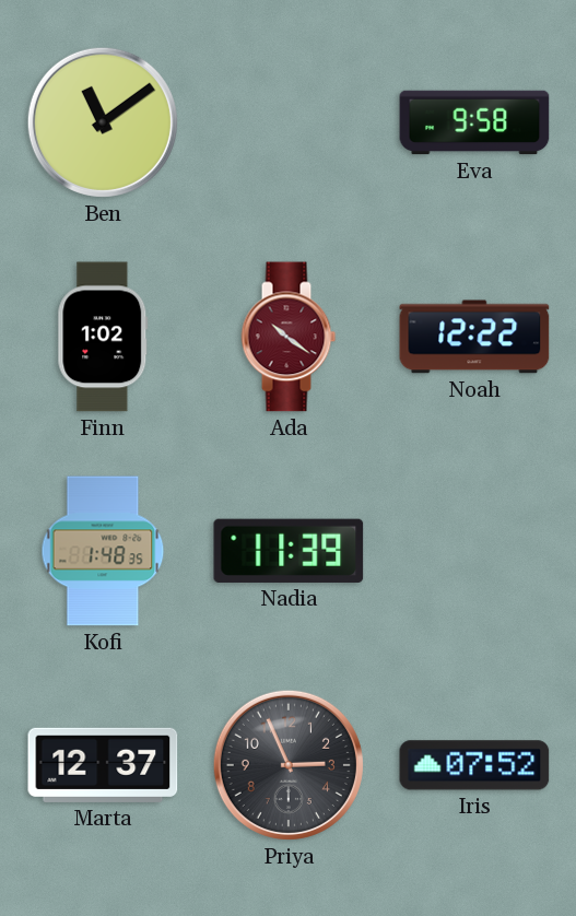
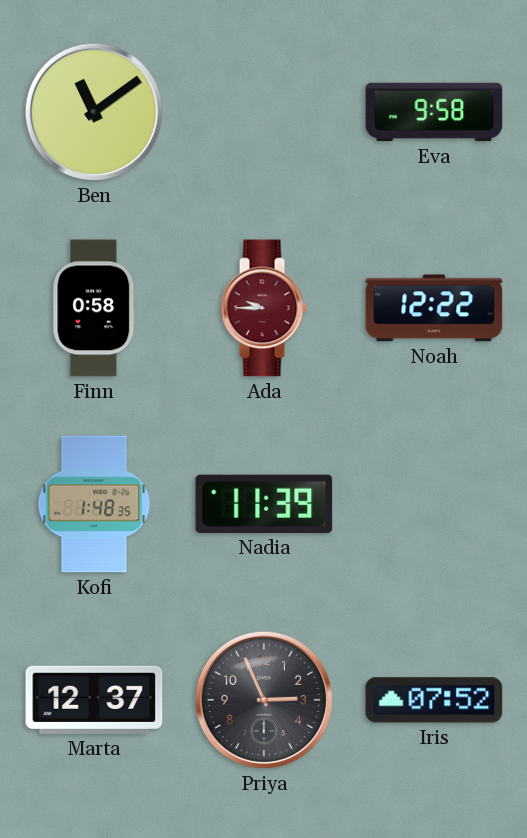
Finn: 1:02 -> 0:58 (94, 308)
Ada: 10:21 -> 9:45 (264, 308)
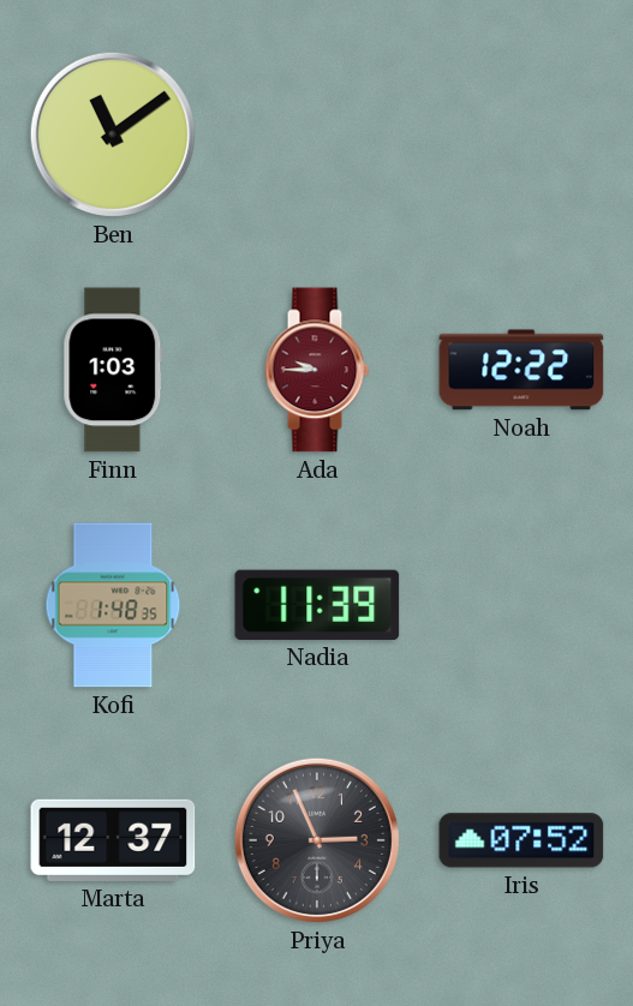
Eva: 9:58 -> none (434, 112)
Finn: 0:58 -> 1:03 (113, 370)
